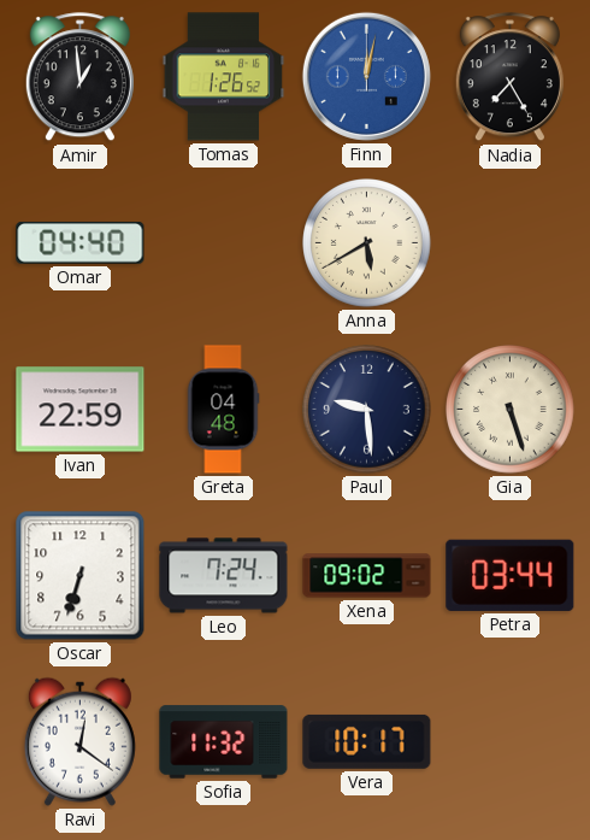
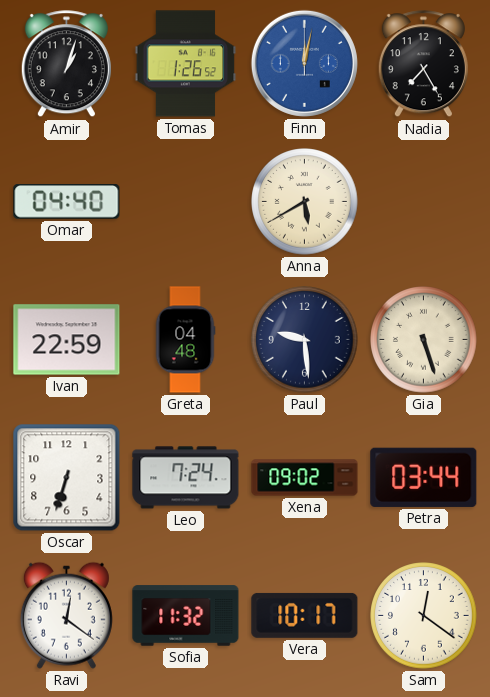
Amir: 12:59 -> 1:03 (66, 64)
Sam: none -> 12:21 (424, 616)
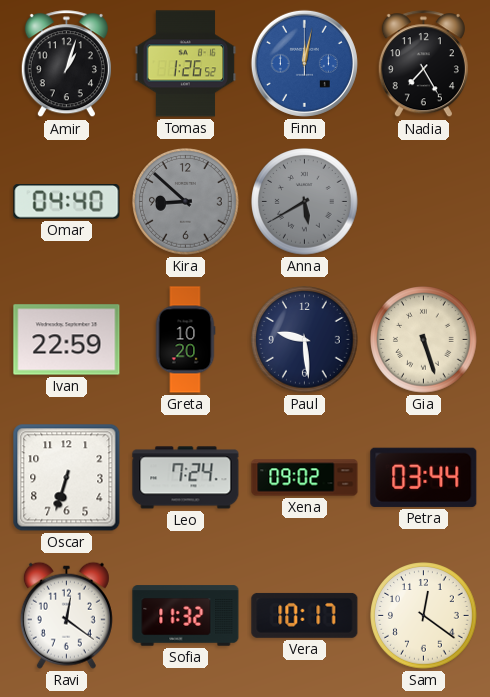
Kira: none -> 8:52 (186, 202)
Anna dial: cream -> grey (305, 202)
Greta: 04:48 -> 10:20 (185, 340)
